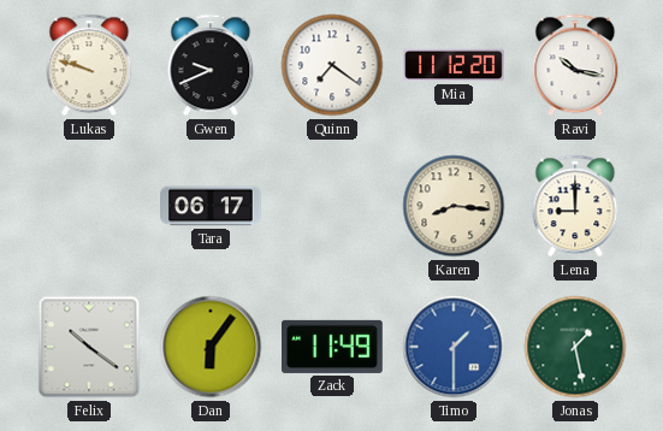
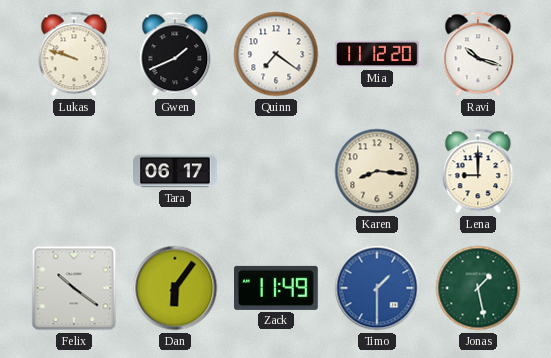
Gwen: 9:41 -> 1:41 (175, 54)
Ravi: 10:17 -> 10:18 (478, 54)
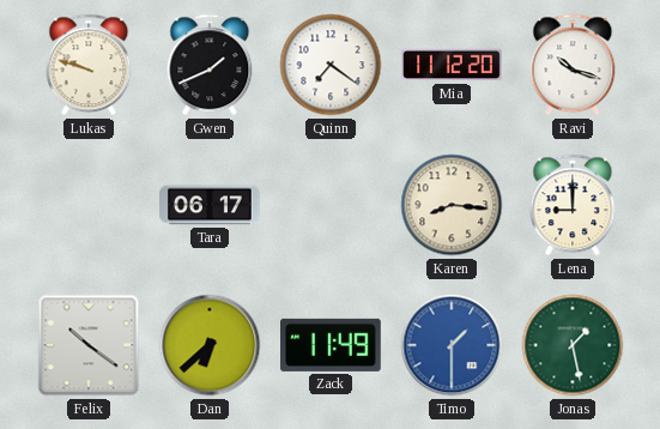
Dan: 6:06 -> 6:38 (210, 345)
